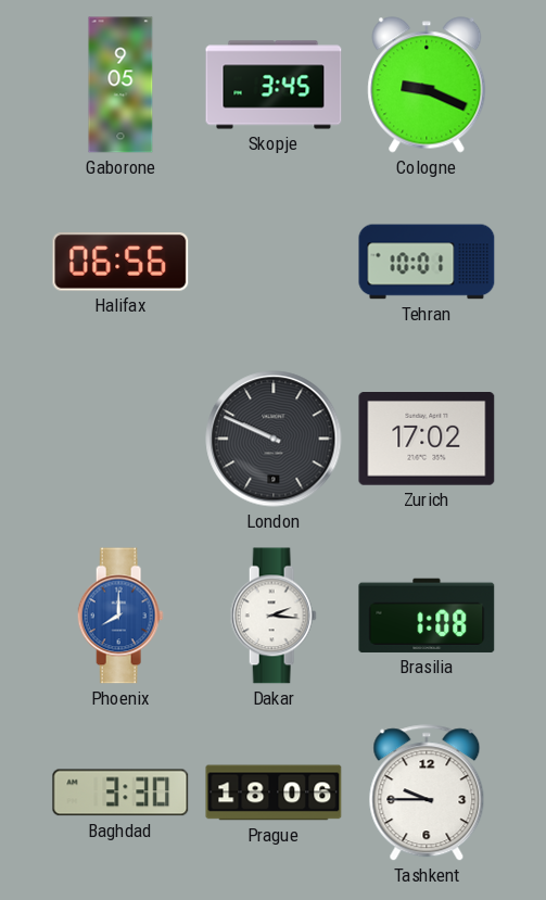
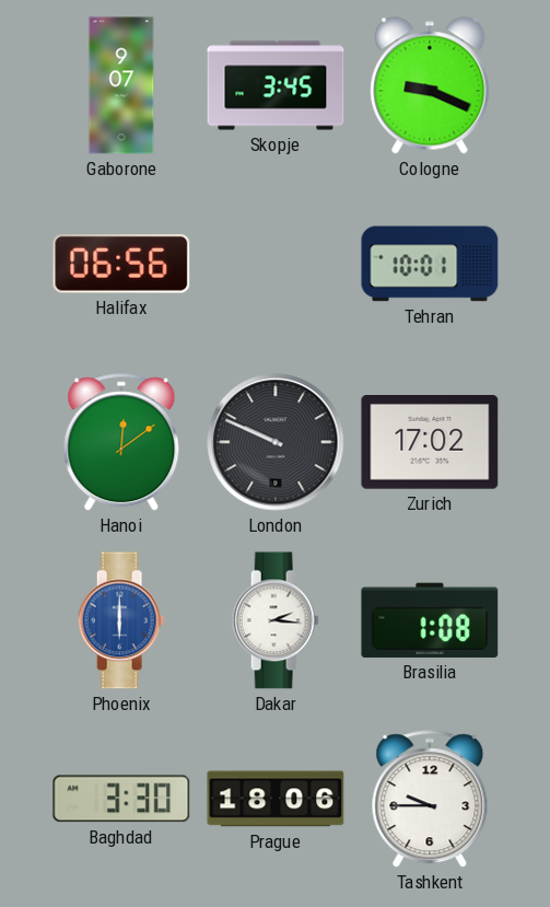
Gaborone: 9:05 -> 9:07 (121, 85)
Hanoi: none -> 12:09 (121, 443)
Phoenix: 8:00 -> 6:00 (121, 620)
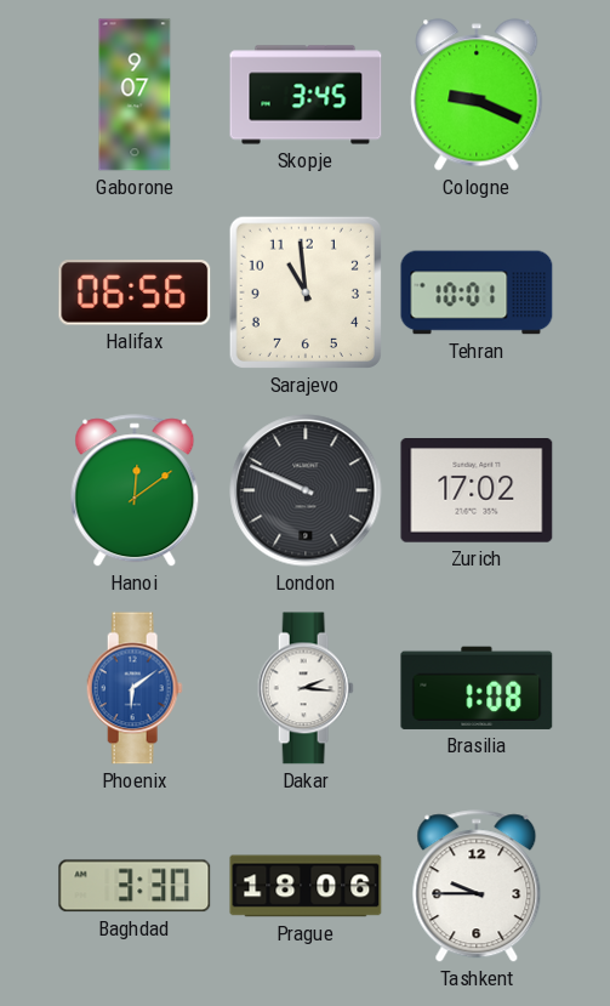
Sarajevo: none -> 10:59 (306, 292)
Phoenix: 6:00 -> 6:09 (135, 688)
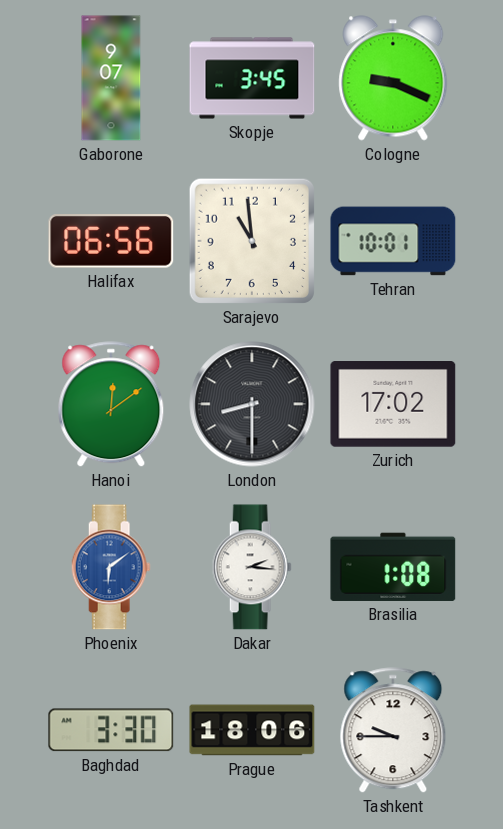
London: 9:49 -> 8:30 (252, 404)
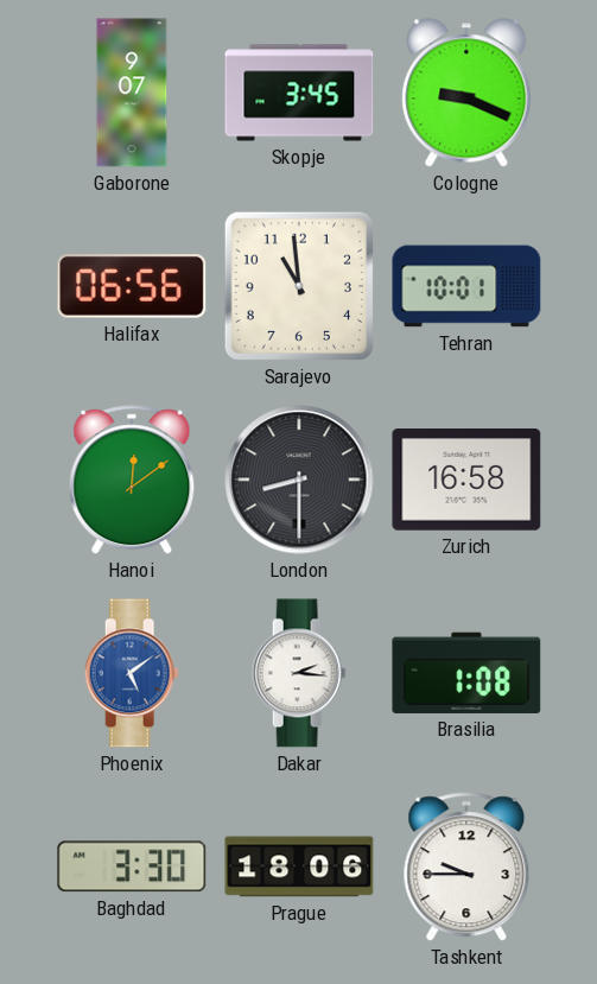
Zurich: 17:02 -> 16:58 (466, 481)
Phoenix: 6:09 -> 5:09 (132, 673)
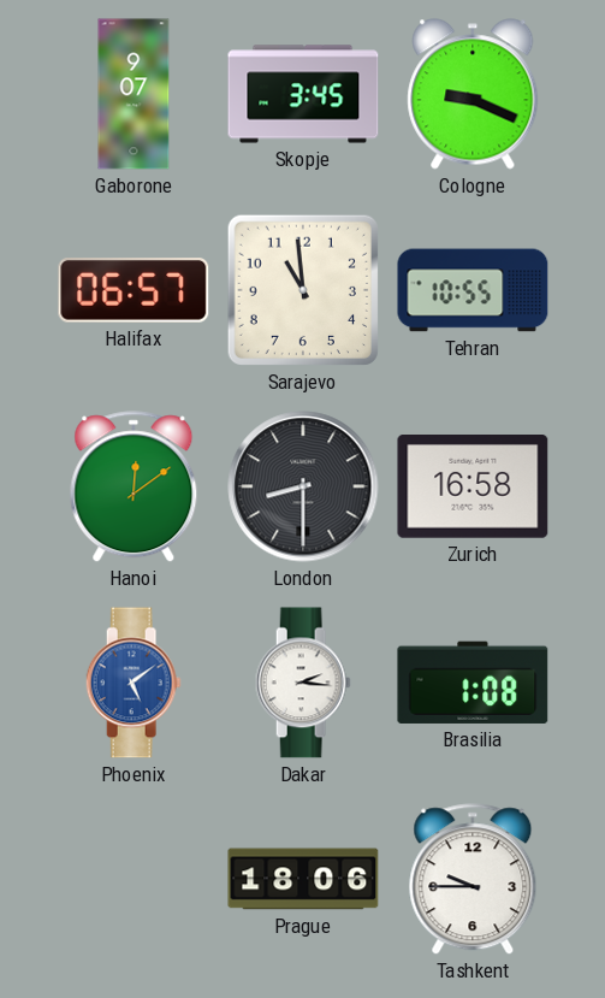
Halifax: 06:56 -> 06:57 (134, 290)
Tehran: 10:01 -> 10:55 (473, 290)
Baghdad: 3:30 -> none (132, 866)
